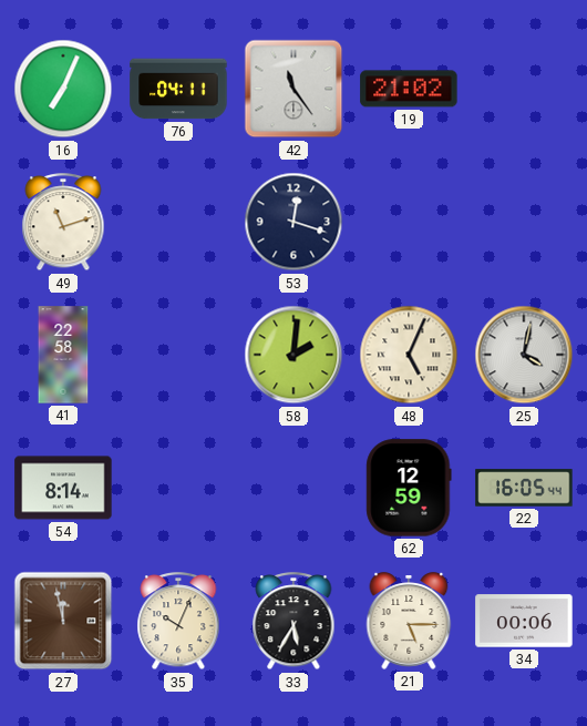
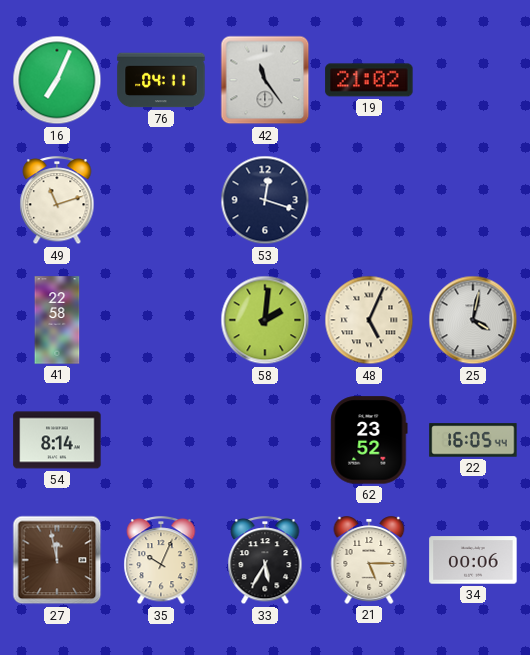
62: 12:59 -> 23:52 (369, 440)
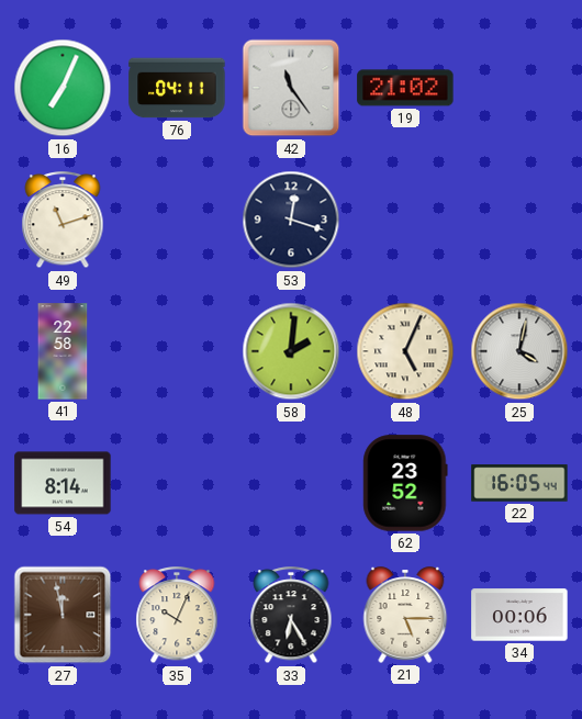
33: 5:35 -> 6:25 (291, 616)
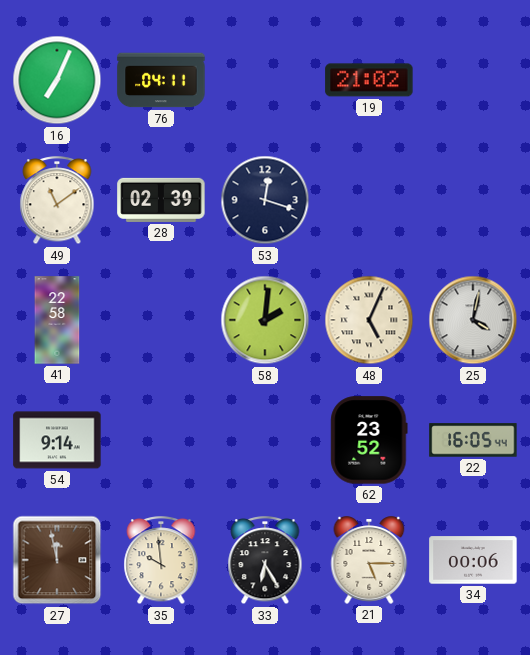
42: 11:24 -> none (291, 88)
49: 11:12 -> 11:09 (57, 201)
28: none -> 02:39 (161, 200)
54: 8:14 -> 9:14 (57, 440)
35: 10:04 -> 9:59 (161, 561)
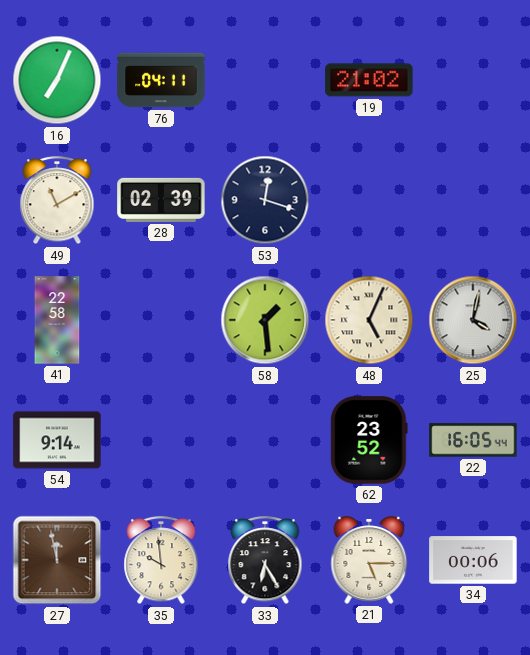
49: 11:09 -> 11:10 (57, 201)
58: 2:01 -> 1:29 (265, 320)
